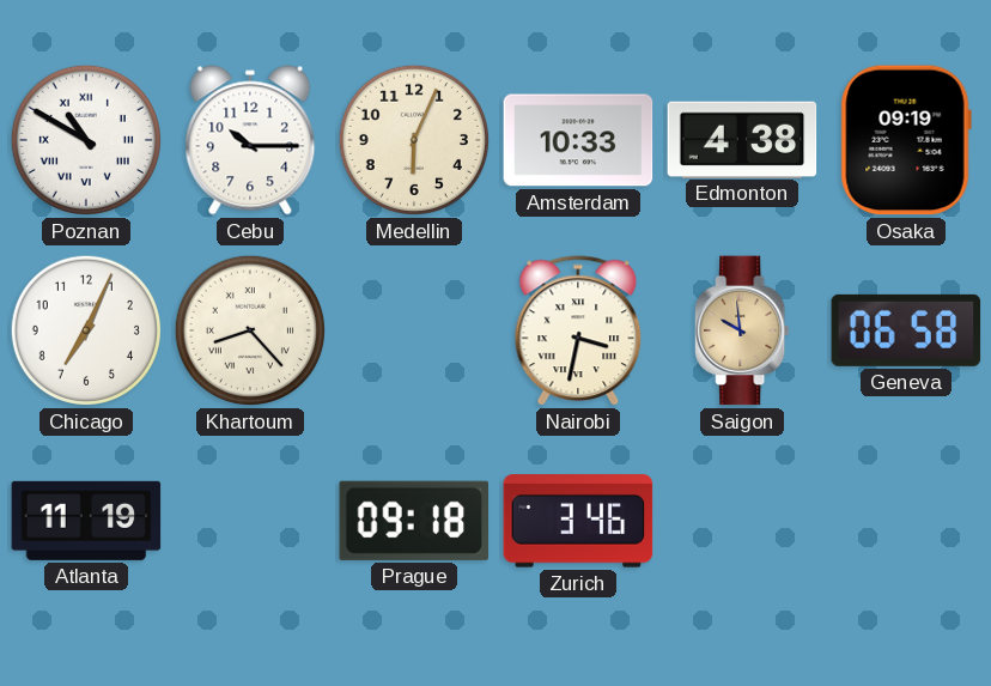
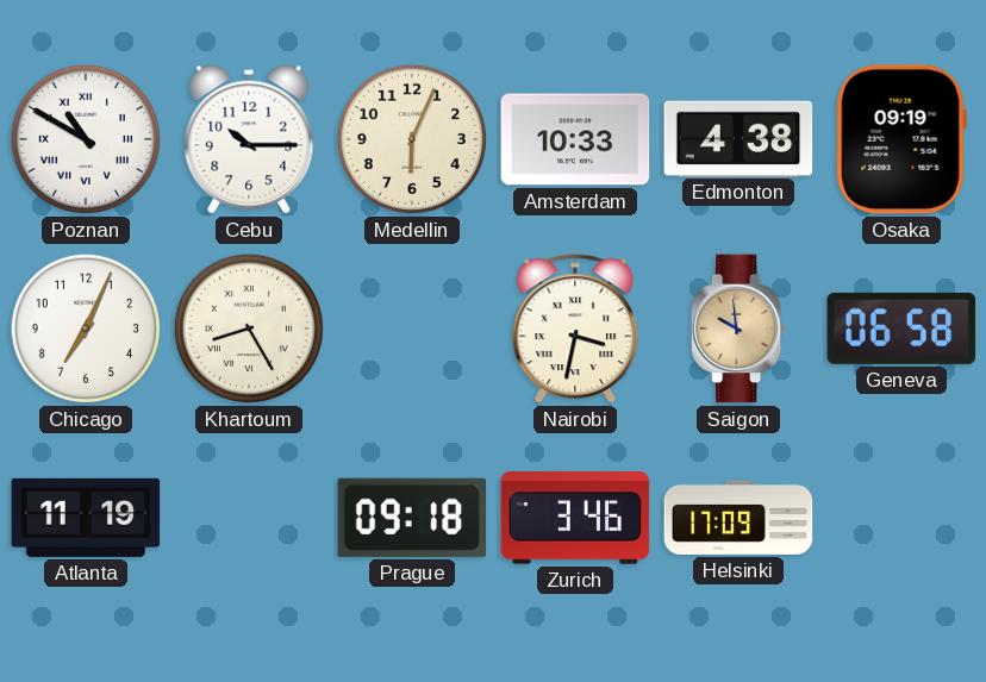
Khartoum: 8:23 -> 8:25 (249, 329)
Helsinki: none -> 17:09 (738, 518)
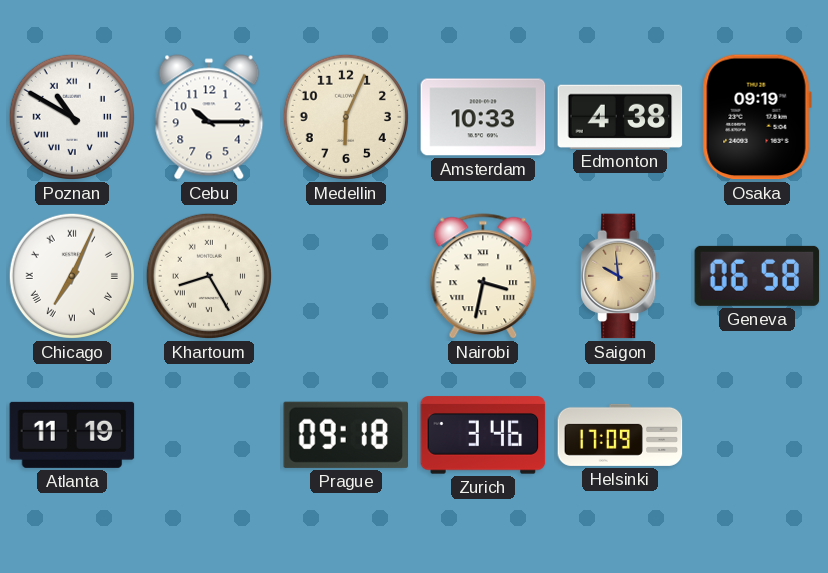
Chicago numerals: Arabic -> Roman (72, 276)
